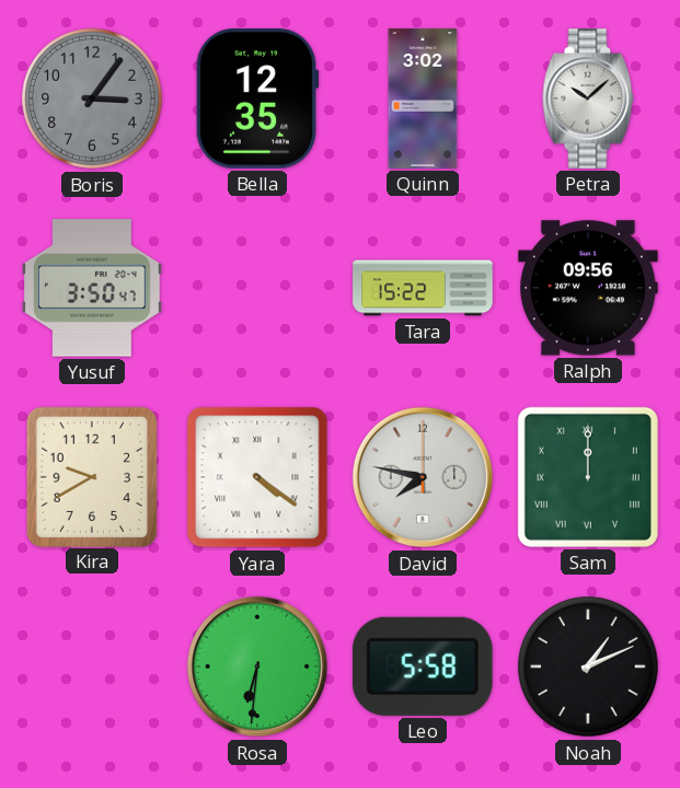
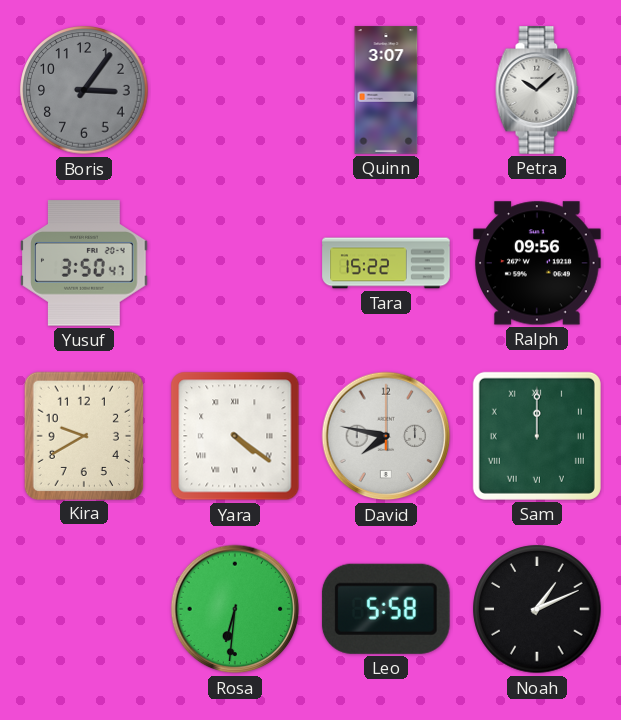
Bella: 12:35 -> none (257, 100)
Quinn: 3:02 -> 3:07 (386, 90)
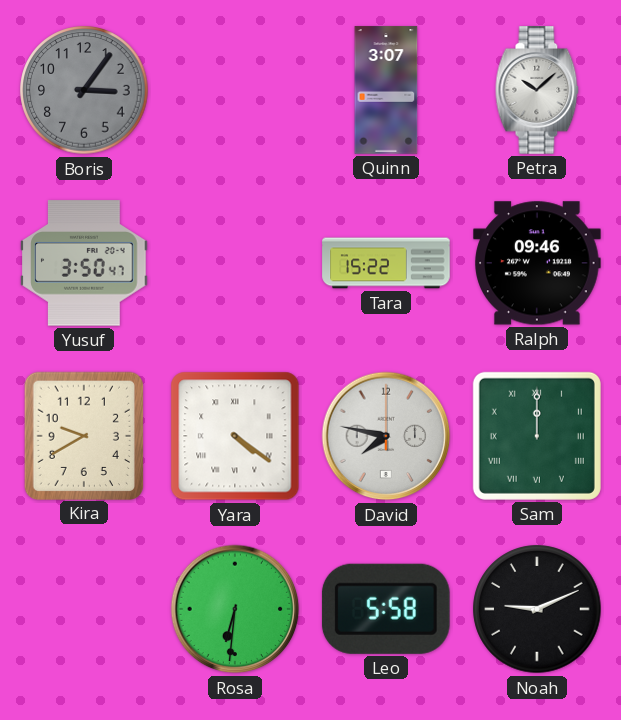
Ralph: 09:56 -> 09:46 (537, 263)
Noah: 1:11 -> 9:11 (537, 609)
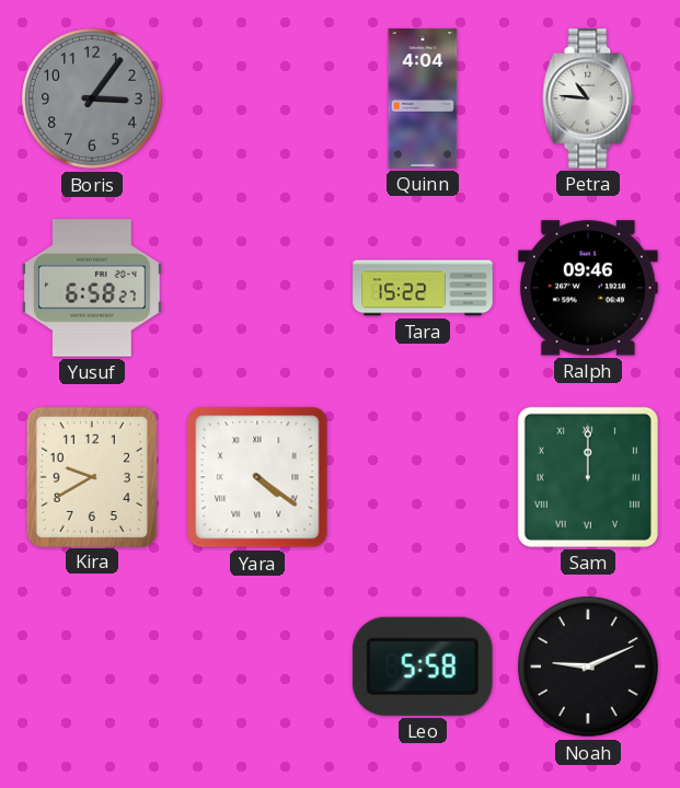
Quinn: 3:07 -> 4:04 (423, 99)
Petra: 10:08 -> 10:46 (588, 99)
Yusuf: 3:50 -> 6:58 (92, 288)
David: 7:47 -> none (386, 436)
Rosa: 6:31 -> none (235, 609)
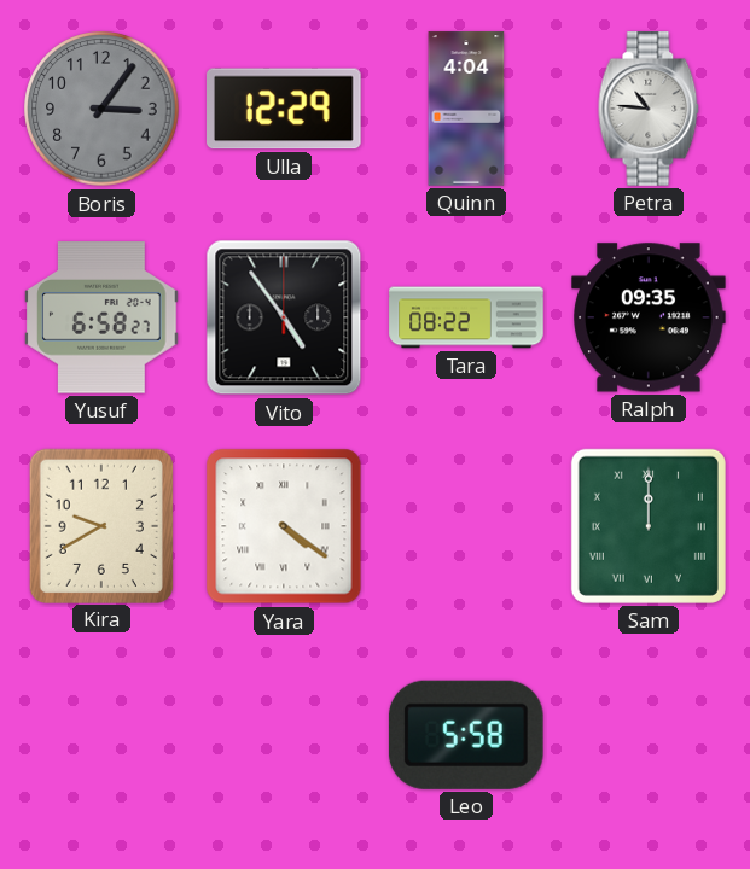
Ulla: none -> 12:29 (285, 109)
Vito: none -> 4:54 (284, 317)
Tara: 15:22 -> 08:22 (466, 317)
Ralph: 09:46 -> 09:35 (649, 317)
Noah: 9:11 -> none (588, 667)
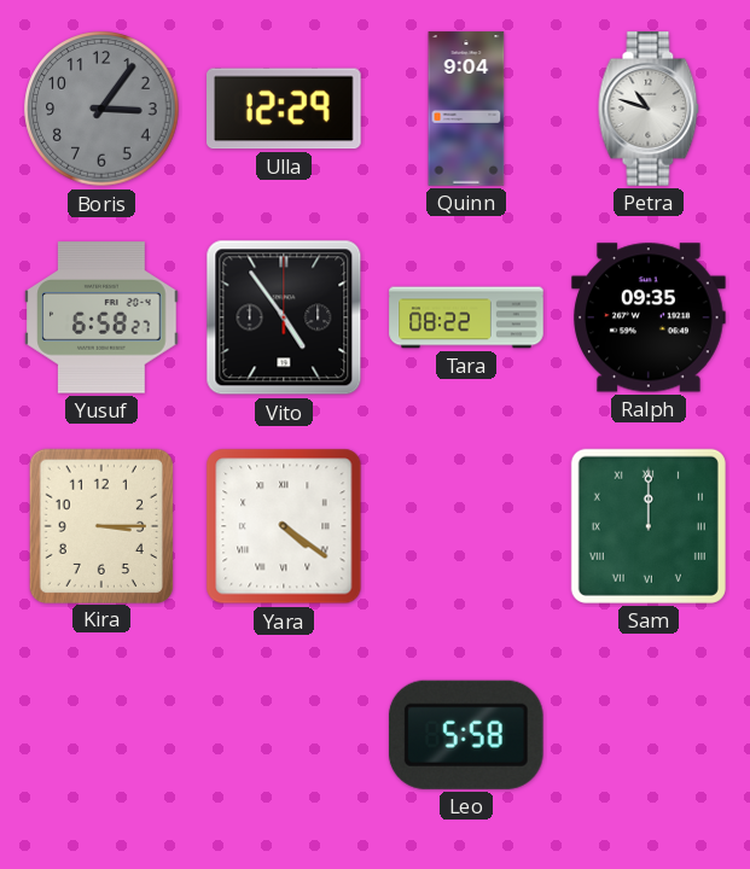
Quinn: 4:04 -> 9:04 (466, 109)
Petra: 10:46 -> 10:48 (649, 109)
Kira: 9:40 -> 3:15 (100, 525)
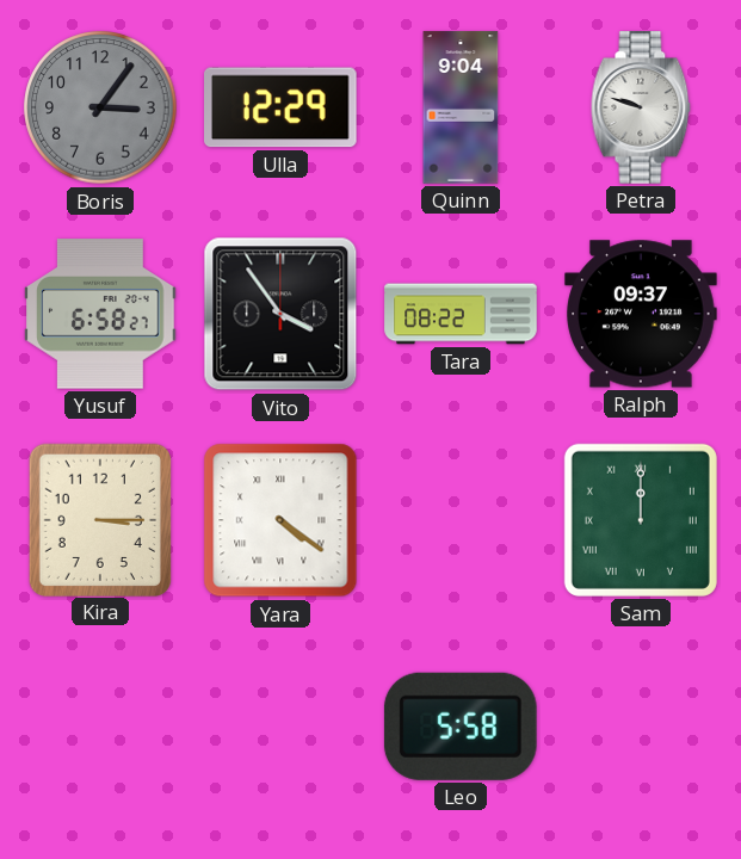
Petra: 10:48 -> 9:48 (641, 107)
Vito: 4:54 -> 3:54 (280, 314)
Ralph: 09:35 -> 09:37 (641, 314)
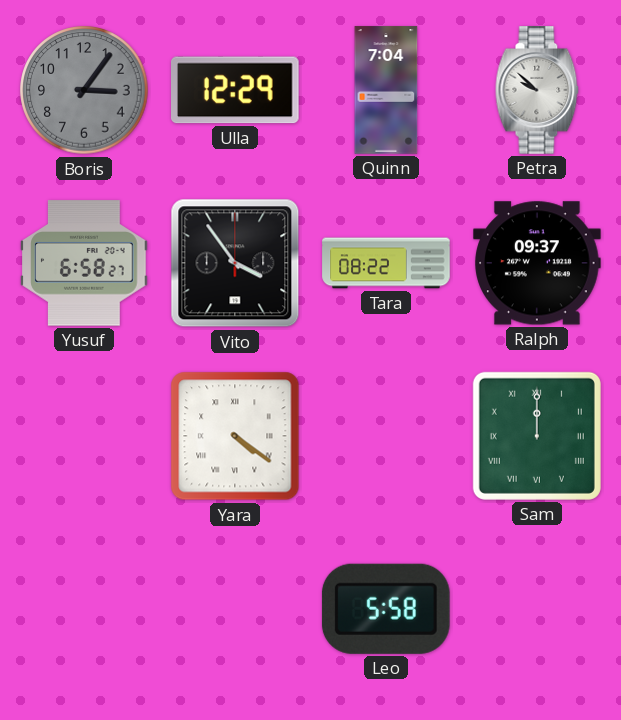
Quinn: 9:04 -> 7:04 (386, 90)
Petra: 9:48 -> 9:52 (537, 90)
Kira: 3:15 -> none (99, 519)
